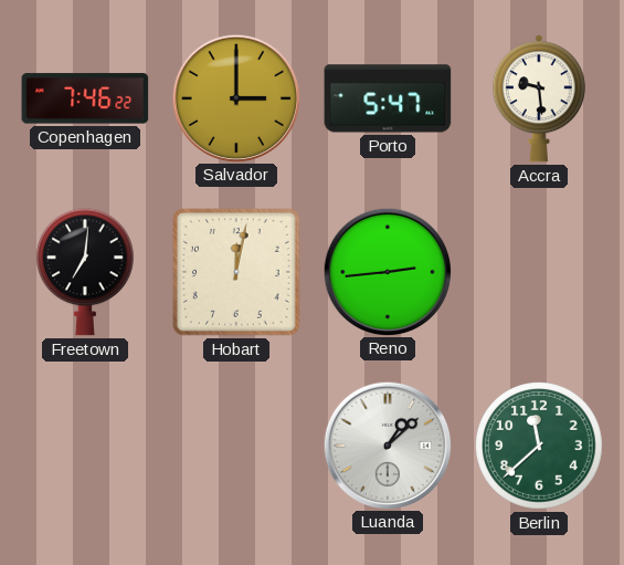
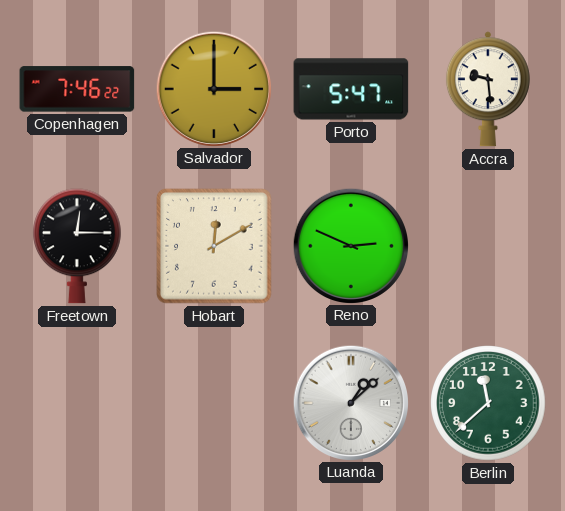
Freetown: 7:01 -> 12:15 (78, 246)
Hobart: 12:02 -> 12:10 (214, 246)
Reno: 2:44 -> 2:49 (350, 245)
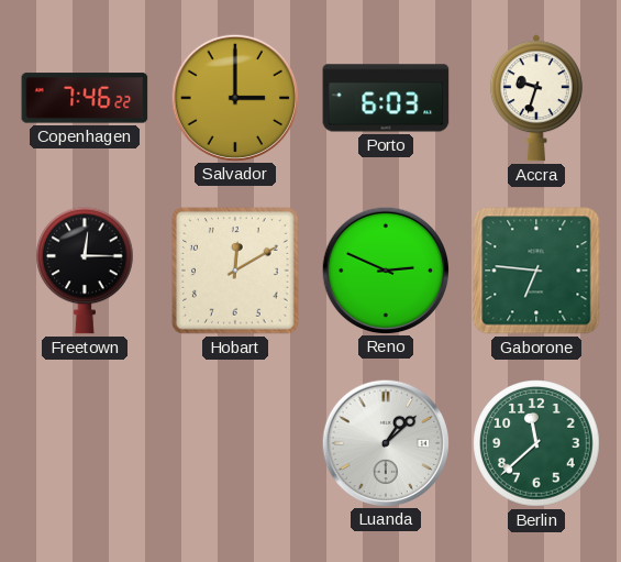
Porto: 5:47 -> 6:03 (386, 98)
Accra: 9:29 -> 9:33 (536, 98)
Gaborone: none -> 6:46 (536, 271)
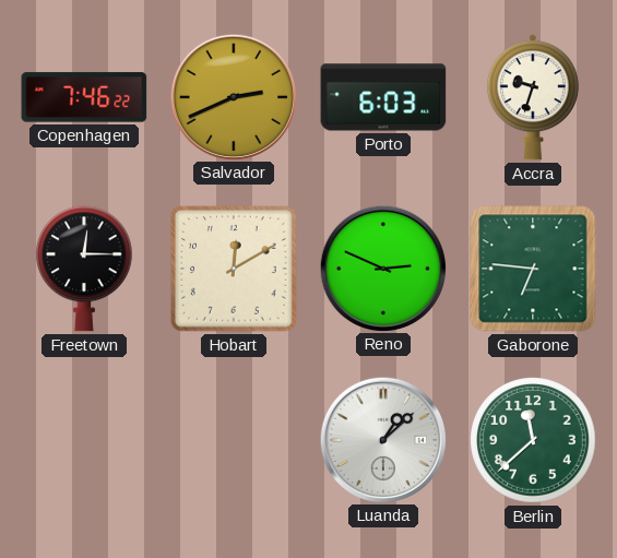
Salvador: 3:00 -> 2:41 (233, 96)
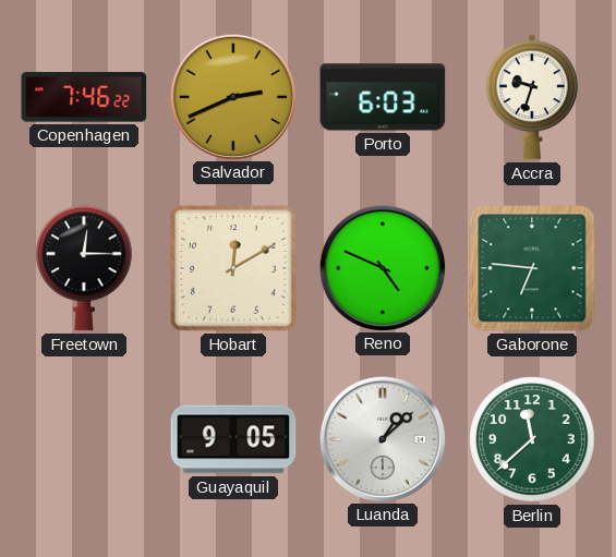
Reno: 2:49 -> 4:49 (382, 267)
Guayaquil: none -> 9:05 (233, 439)
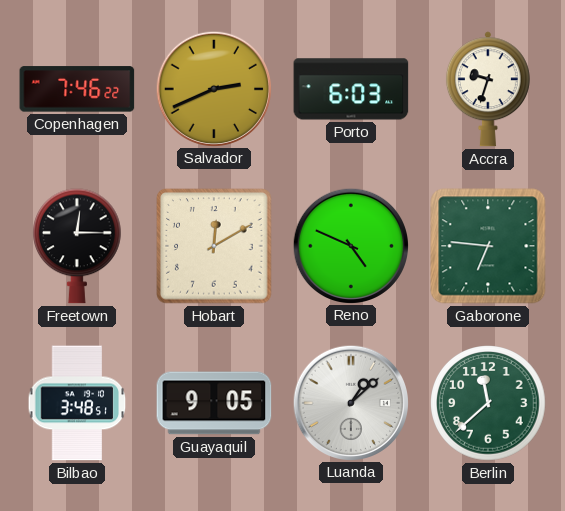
Bilbao: none -> 3:48 (77, 403)
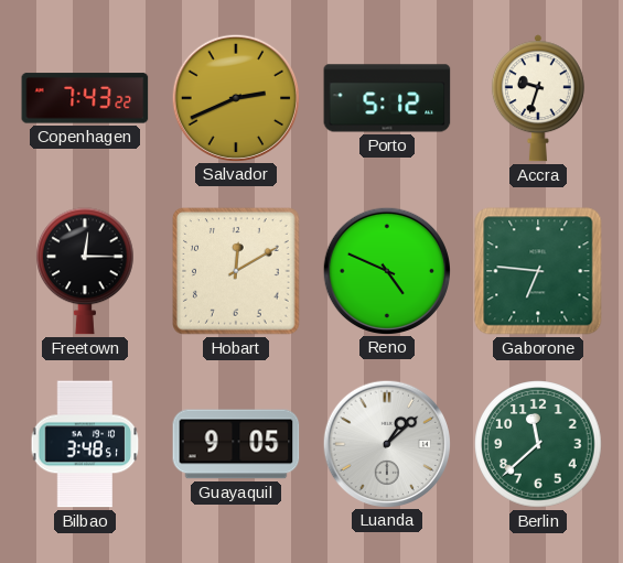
Copenhagen: 7:46 -> 7:43 (85, 98)
Porto: 6:03 -> 5:12 (387, 98)
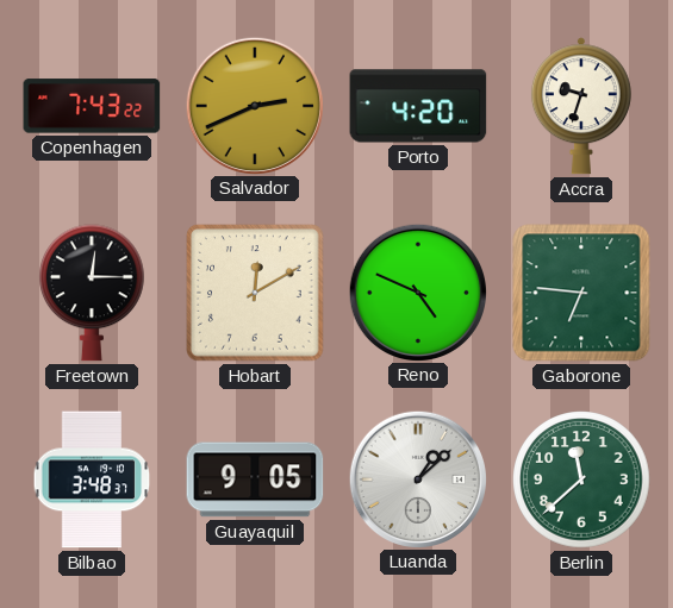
Porto: 5:12 -> 4:20 (418, 106)
Bilbao: 3:48:51 -> 3:48:37 (92, 479)
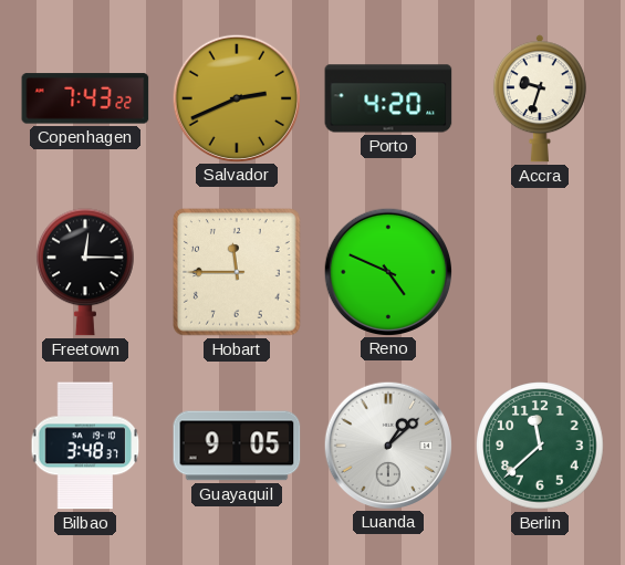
Hobart: 12:10 -> 11:45 (237, 272)
Gaborone: 6:46 -> none (581, 293)
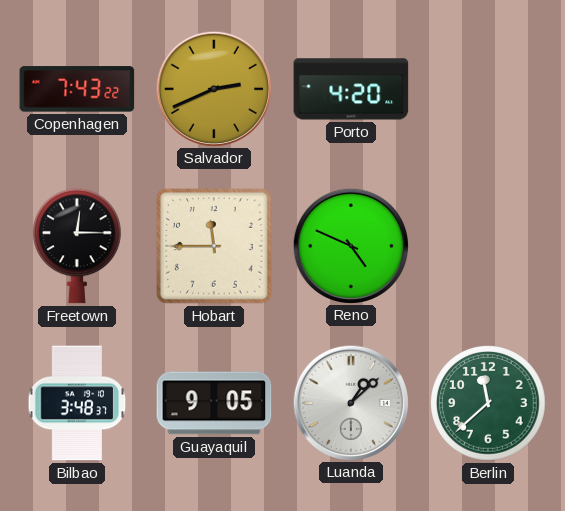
Accra: 9:33 -> none (540, 98)
